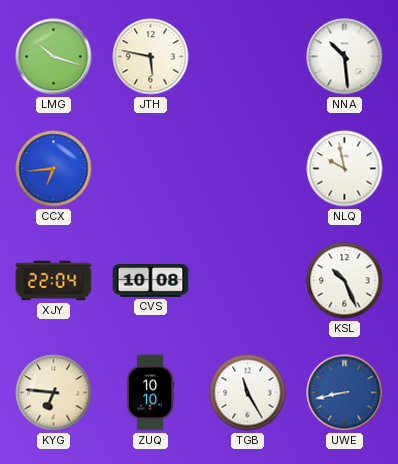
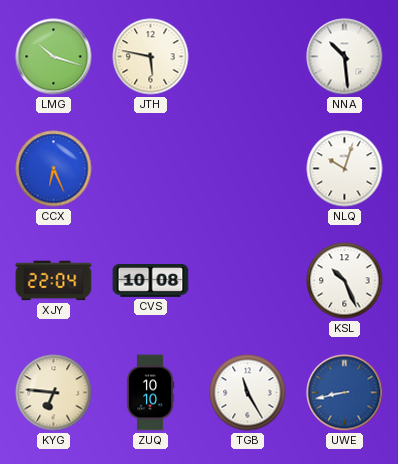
CCX: 6:44 -> 6:26 (54, 169)
NLQ: 9:58 -> 10:03 (345, 169)
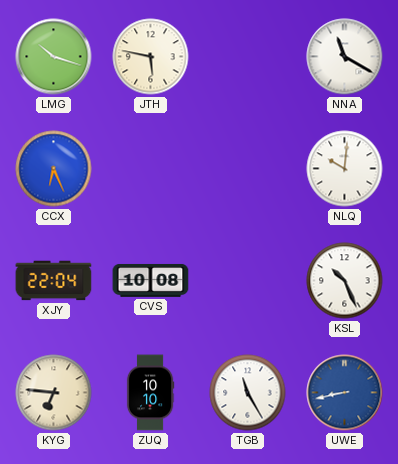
NNA: 10:29 -> 11:20 (345, 57)
NLQ: 10:03 -> 10:01 (345, 169)
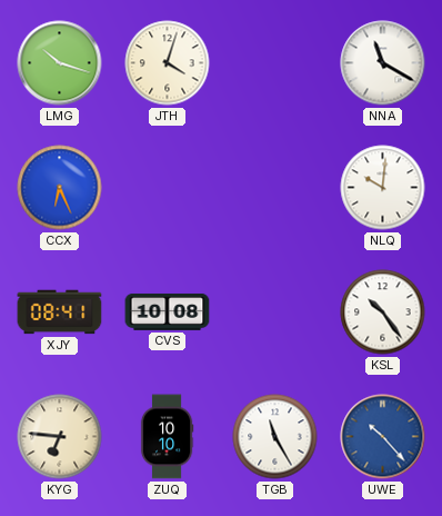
JTH: 5:47 -> 4:03 (168, 63)
XJY: 22:04 -> 08:41 (60, 312)
KSL: 10:26 -> 10:24 (383, 312)
UWE: 8:43 -> 10:23 (383, 437)
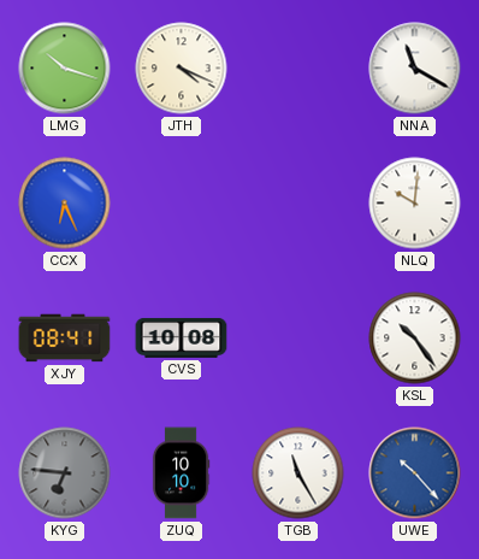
JTH: 4:03 -> 4:19 (182, 69)
KYG dial: cream -> grey (65, 473)
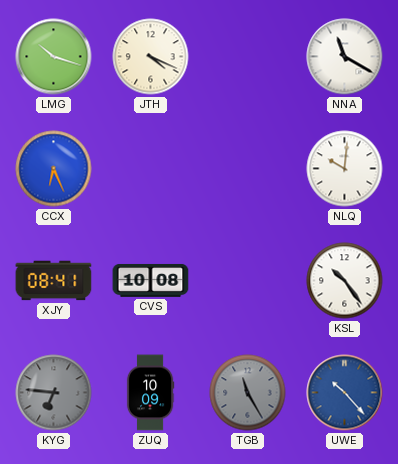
ZUQ: 10:10 -> 10:09 (150, 393)
TGB dial: white -> grey (248, 393)
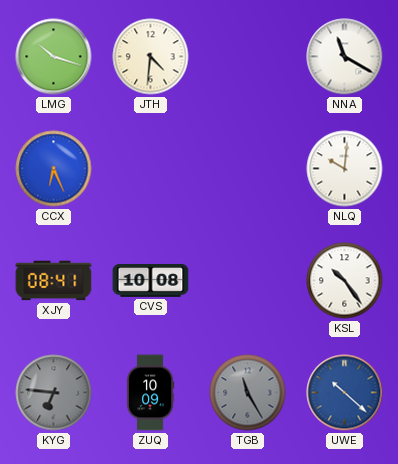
JTH: 4:19 -> 4:31 (151, 57)
UWE: 10:23 -> 10:22 (345, 393)
